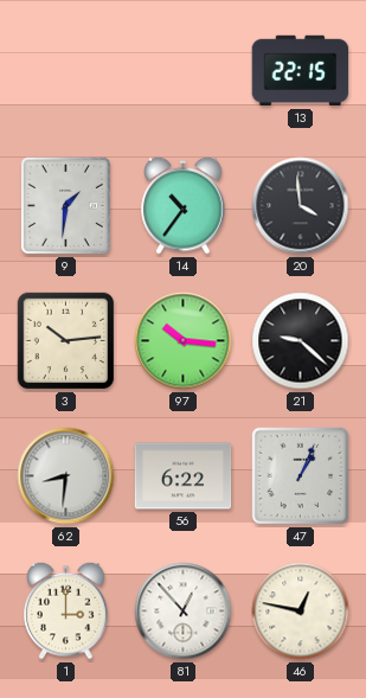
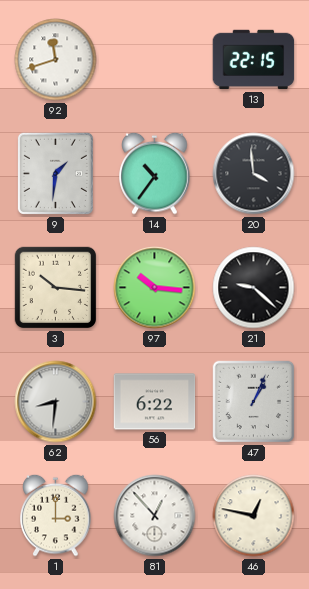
92: none -> 11:42 (56, 60)
3: 10:14 -> 10:16 (56, 288)
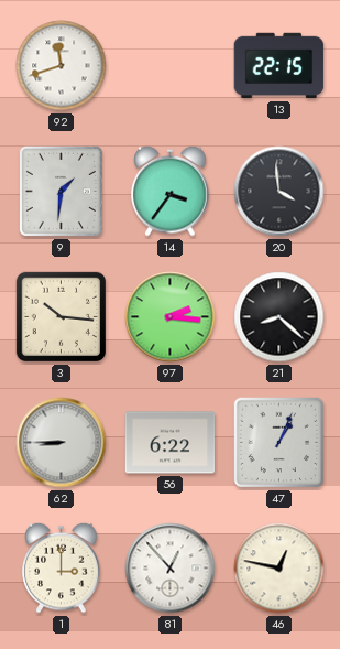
14: 10:36 -> 3:36 (171, 191)
97: 10:16 -> 2:16 (171, 317)
21: 9:22 -> 8:22 (279, 317)
62: 8:31 -> 8:45 (62, 443)
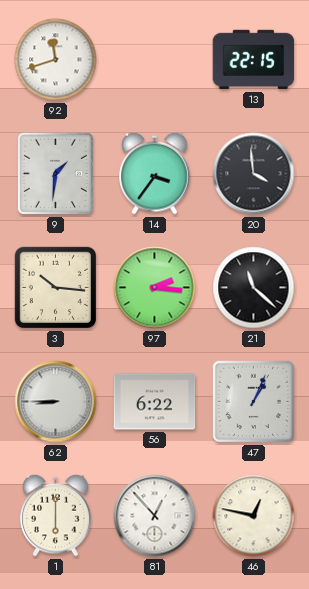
21: 8:22 -> 11:22 (254, 288)
1: 3:00 -> 6:00 (56, 515)
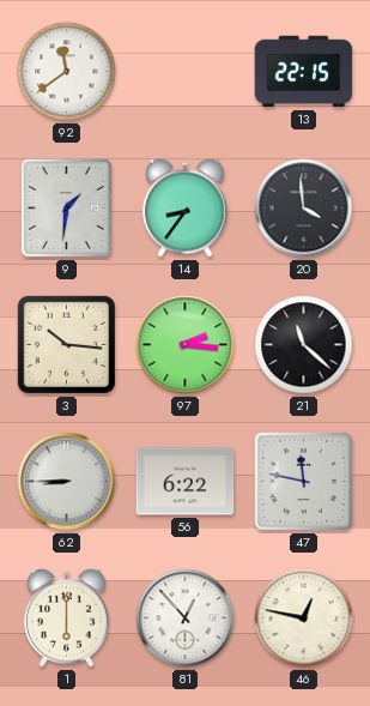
92: 11:42 -> 11:39 (67, 72)
14: 3:36 -> 8:36 (186, 207)
47: 1:04 -> 11:47 (304, 482)
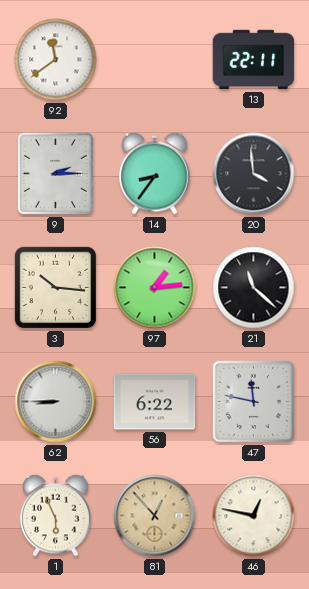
13: 22:15 -> 22:11 (254, 60)
9: 1:31 -> 2:15 (55, 173)
97: 2:16 -> 1:14 (155, 288)
1: 6:00 -> 5:56 (56, 515)
81 dial: white -> champagne (155, 516)
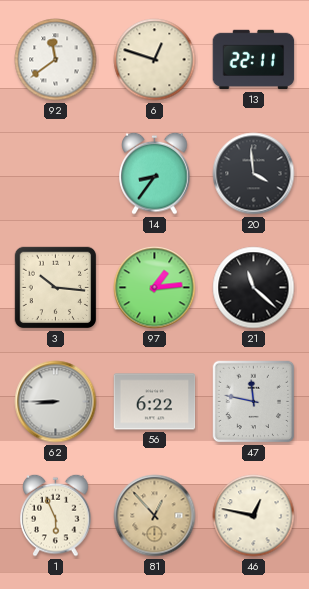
6: none -> 12:48 (155, 60)
9: 2:15 -> none (55, 173)
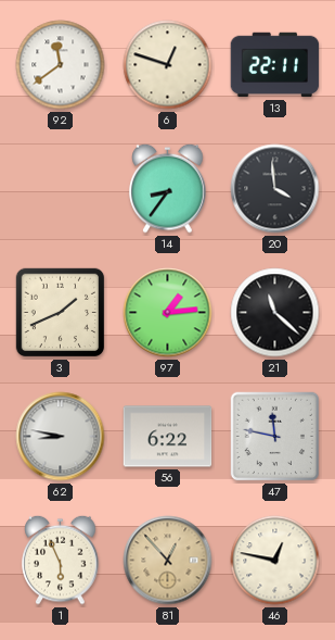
3: 10:16 -> 1:41 (61, 313)
62: 8:45 -> 8:47 (61, 437)
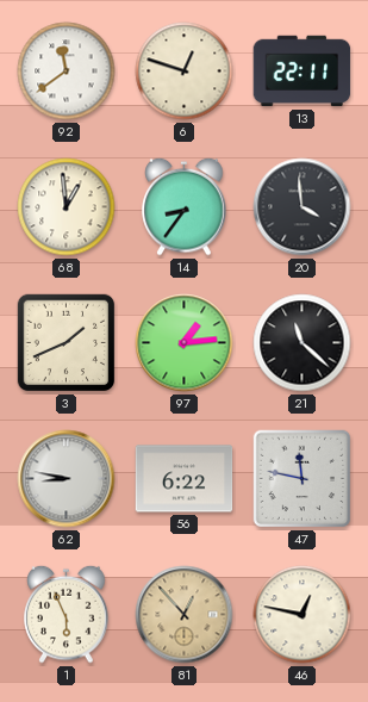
68: none -> 12:59 (67, 207)
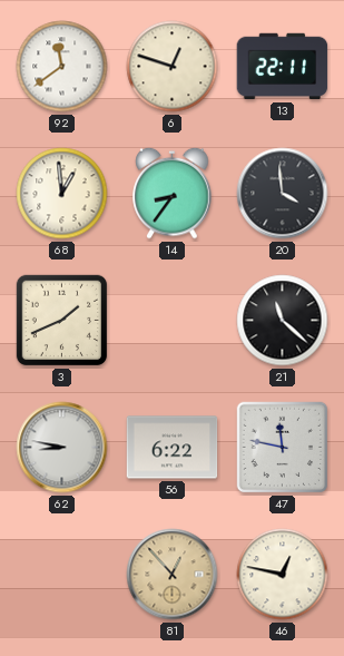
97: 1:14 -> none (185, 343)
1: 5:56 -> none (67, 614)
